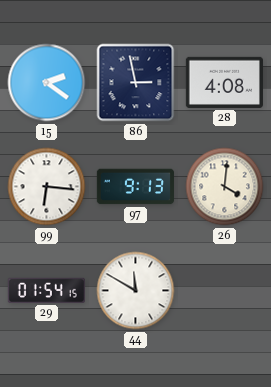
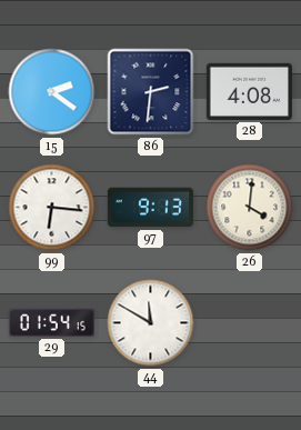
86: 2:58 -> 2:31 (151, 92)
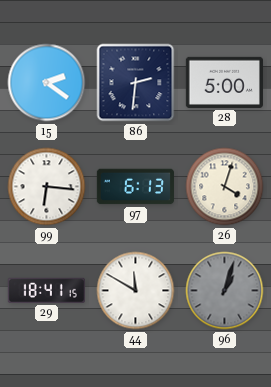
28: 4:08 -> 5:00 (224, 82)
97: 9:13 -> 6:13 (135, 187)
26: 4:01 -> 4:03 (225, 187)
29: 01:54 -> 18:41 (46, 290)
96: none -> 1:03 (225, 291)
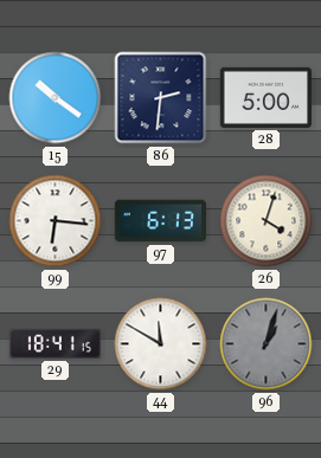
15: 2:21 -> 10:21 (56, 98)
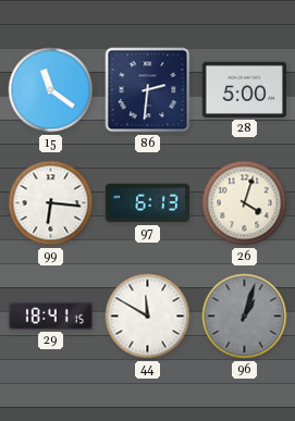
15: 10:21 -> 11:21 (51, 90)
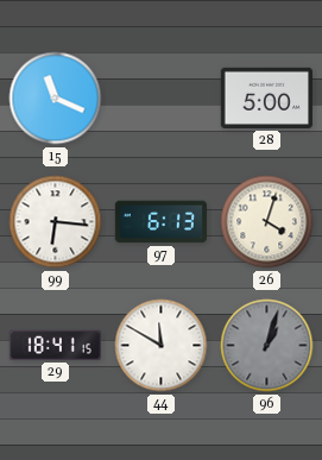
15: 11:21 -> 11:19 (56, 99)
86: 2:31 -> none (148, 90)
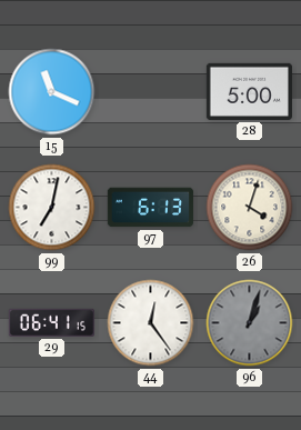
99: 6:16 -> 7:02 (52, 208)
29: 18:41 -> 06:41 (51, 322)
44: 11:50 -> 12:24 (151, 323)
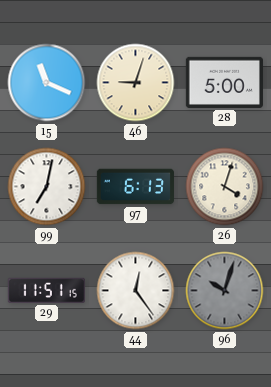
46: none -> 9:03 (136, 83)
29: 06:41 -> 11:51 (46, 290)
96: 1:03 -> 10:03 (225, 291)
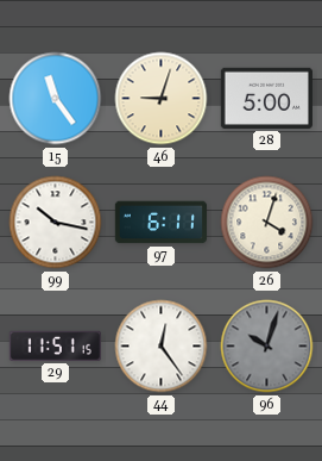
15: 11:19 -> 11:24 (56, 99)
99: 7:02 -> 10:17 (56, 223)
97: 6:13 -> 6:11 (160, 223)
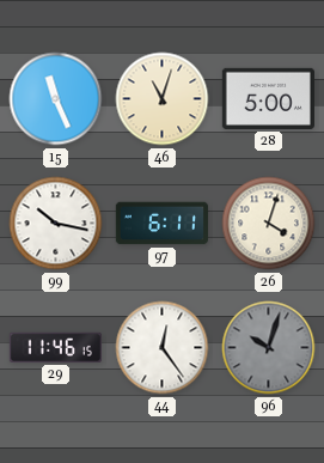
15: 11:24 -> 11:26 (56, 99)
46: 9:03 -> 11:03 (163, 99)
29: 11:51 -> 11:46 (55, 347)
